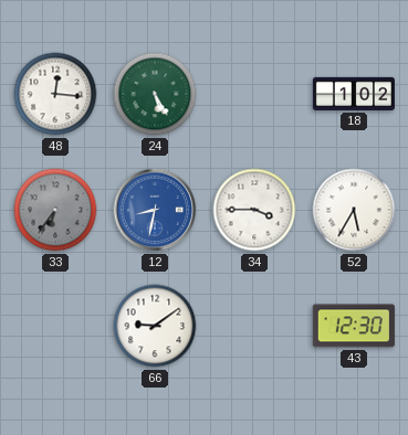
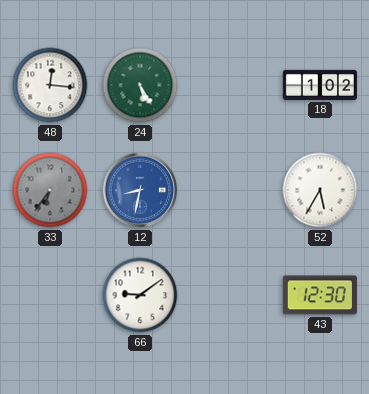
34: 3:45 -> none (254, 210)
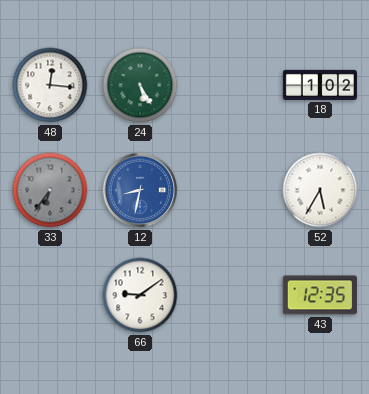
43: 12:30 -> 12:35 (320, 295)
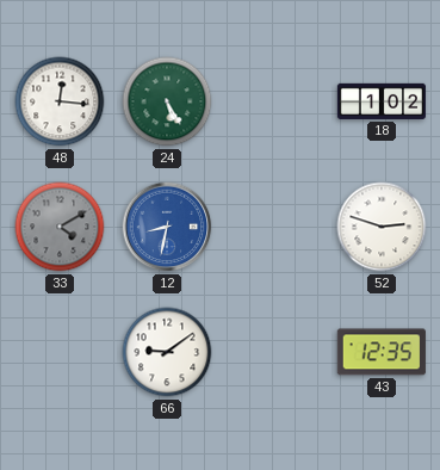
33: 6:36 -> 4:10 (60, 227)
52: 5:35 -> 2:48 (382, 227)
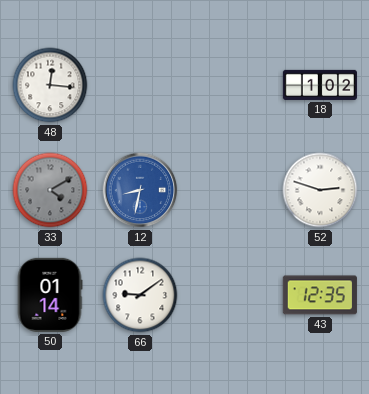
24: 5:25 -> none (167, 101)
50: none -> 01:14 (50, 295)
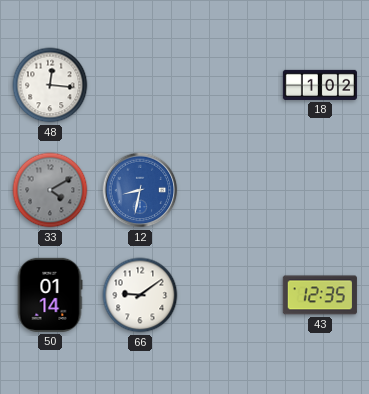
52: 2:48 -> none (320, 190)
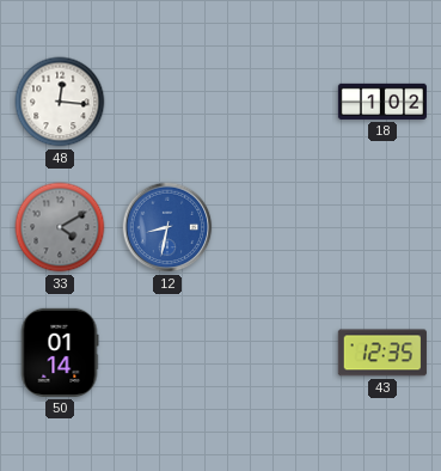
66: 9:09 -> none (140, 295)
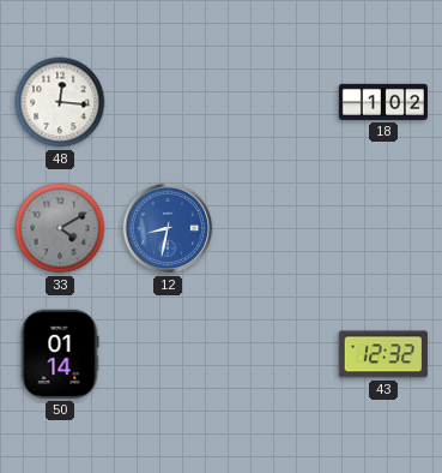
43: 12:35 -> 12:32 (383, 354)
